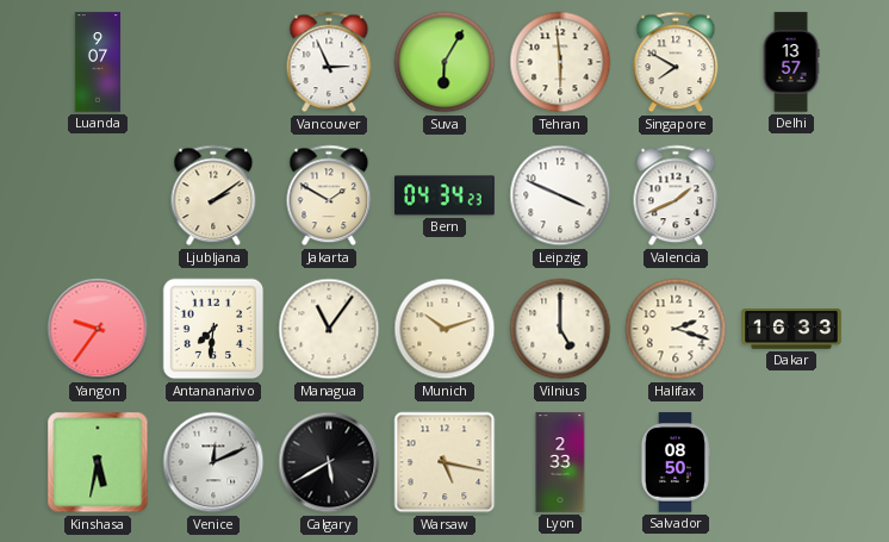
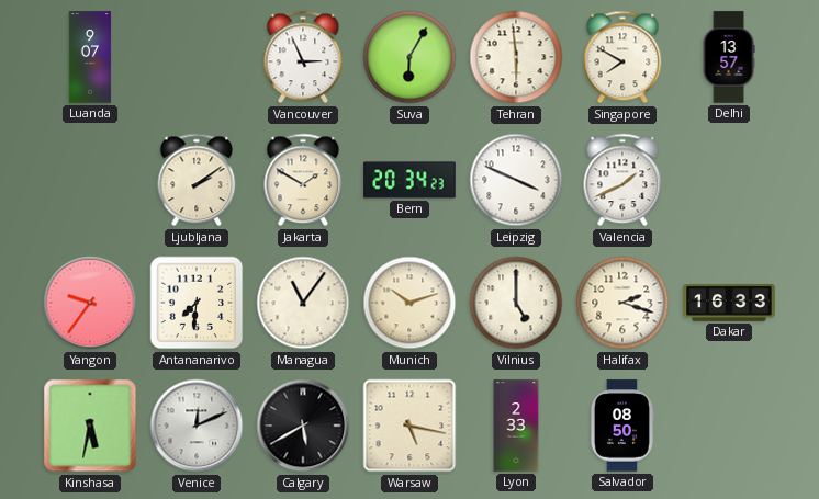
Bern: 04:34 -> 20:34 (409, 180)
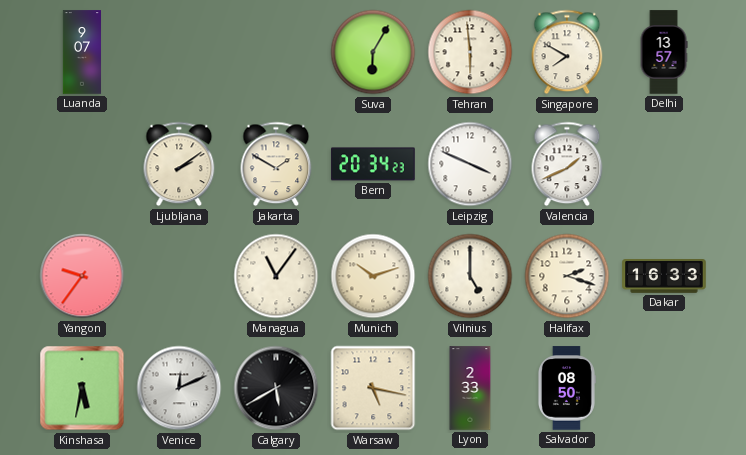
Vancouver: 2:56 -> none (303, 57)
Antananarivo: 7:31 -> none (197, 303)
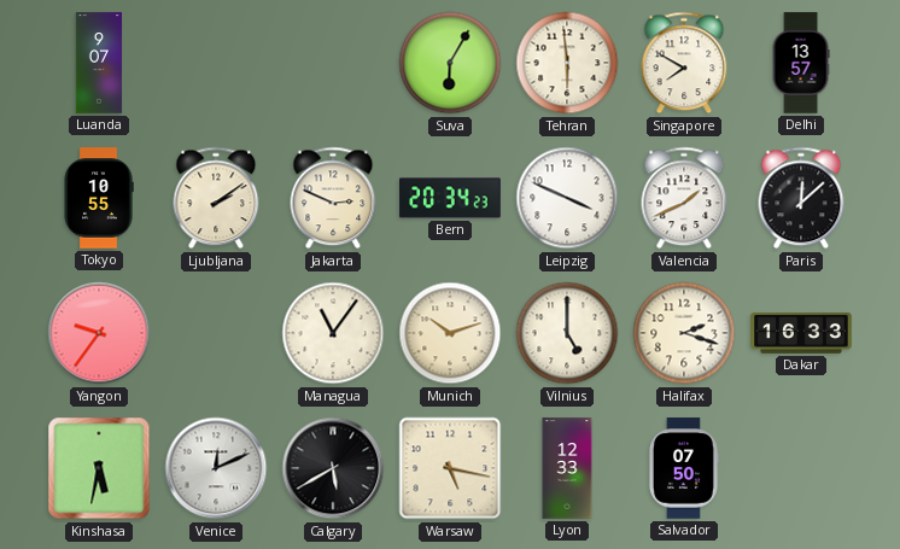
Tokyo: none -> 10:55 (99, 198)
Jakarta: 1:50 -> 2:49 (333, 198)
Paris: none -> 12:08 (801, 198)
Lyon: 2:33 -> 12:33 (567, 468)
Salvador: 08:50 -> 07:50 (683, 468)
